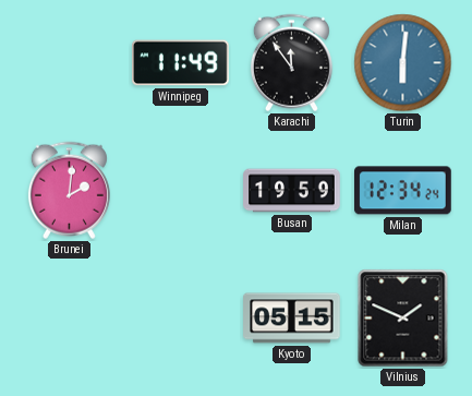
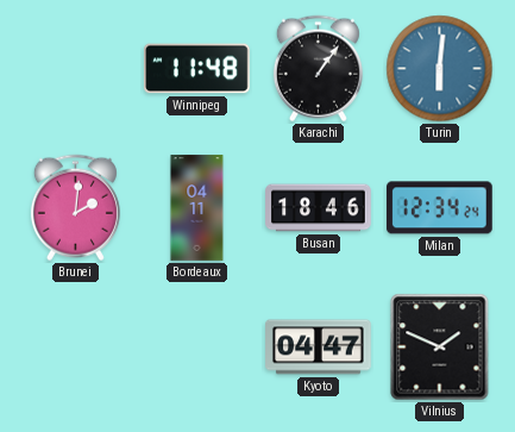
Winnipeg: 11:49 -> 11:48 (197, 69)
Karachi: 11:54 -> 1:06 (318, 69)
Bordeaux: none -> 04:11 (197, 208)
Busan: 19:59 -> 18:46 (319, 208)
Kyoto: 05:15 -> 04:47 (319, 348)
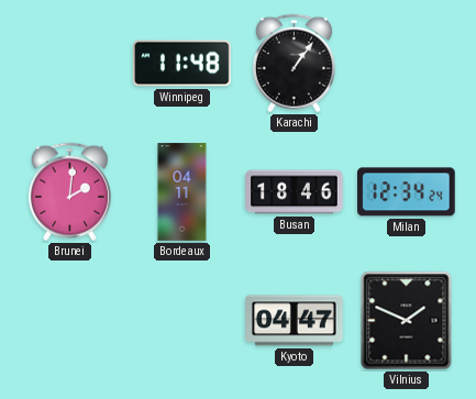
Turin: 6:01 -> none (440, 69)
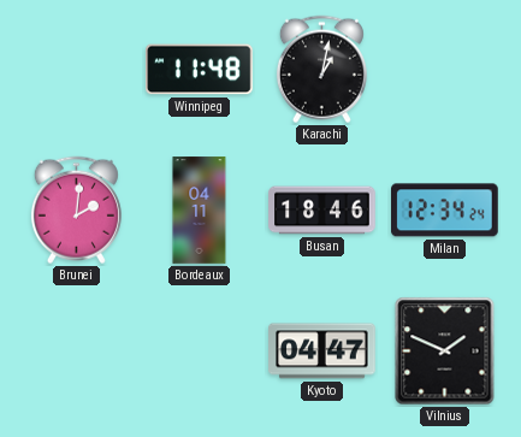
Karachi: 1:06 -> 1:02 (321, 70)
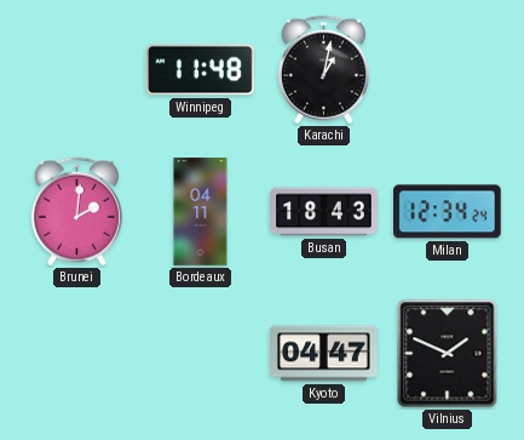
Busan: 18:46 -> 18:43 (324, 212)
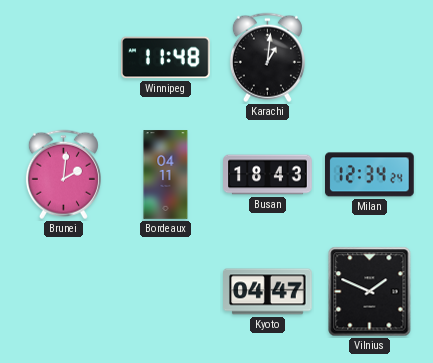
Karachi: 1:02 -> 1:01 (267, 58)
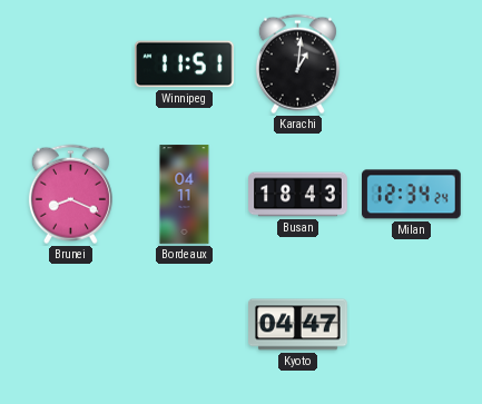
Winnipeg: 11:48 -> 11:51 (185, 65)
Brunei: 2:01 -> 8:19 (70, 195)
Vilnius: 1:49 -> none (370, 292)
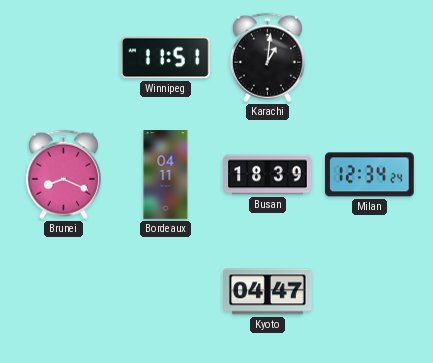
Busan: 18:43 -> 18:39 (268, 175)
